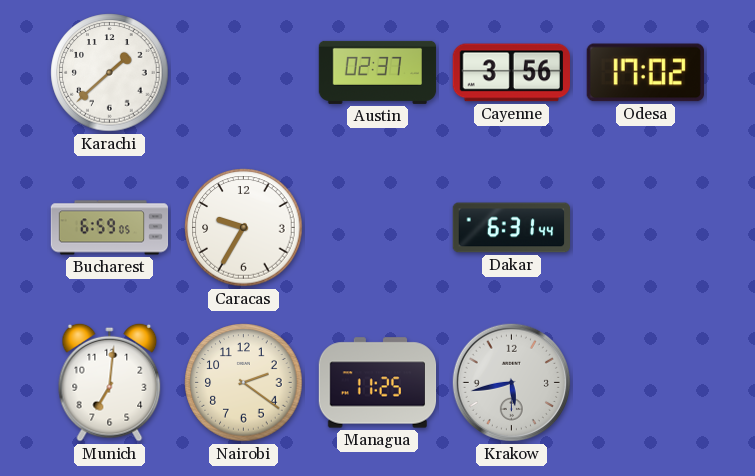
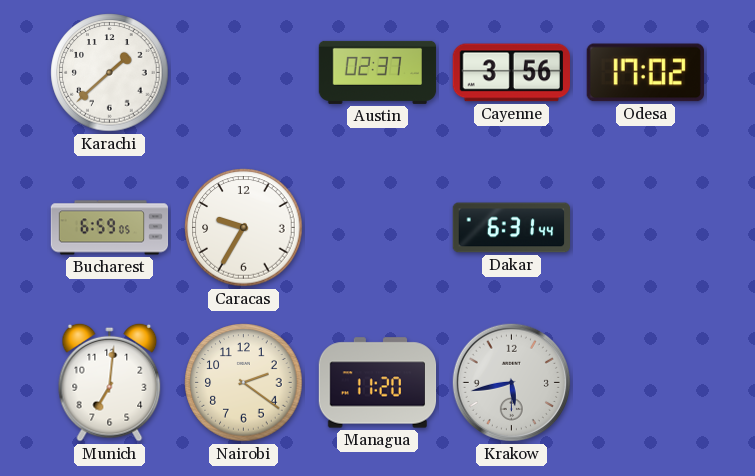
Managua: 11:25 -> 11:20 (378, 383)
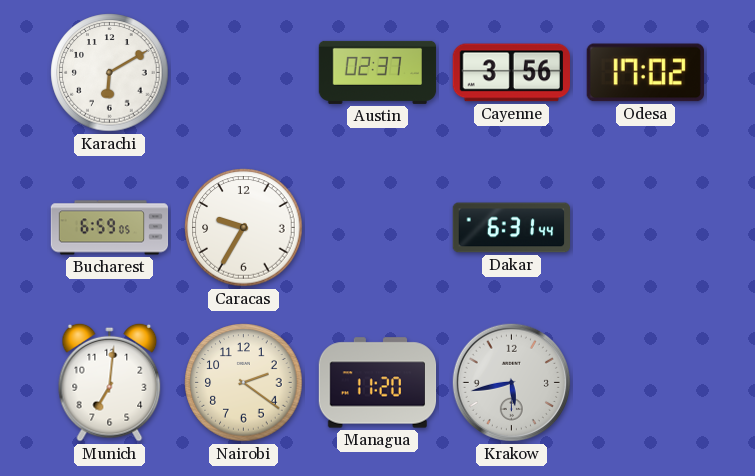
Karachi: 1:38 -> 6:10 (110, 73)
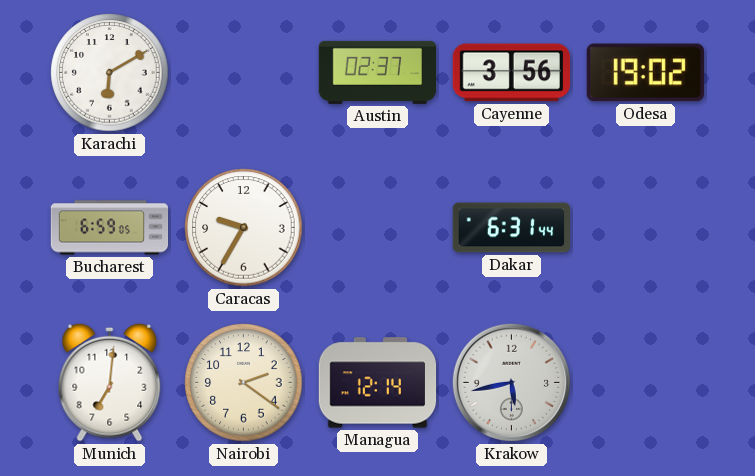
Odesa: 17:02 -> 19:02 (645, 73)
Managua: 11:20 -> 12:14 (378, 383)
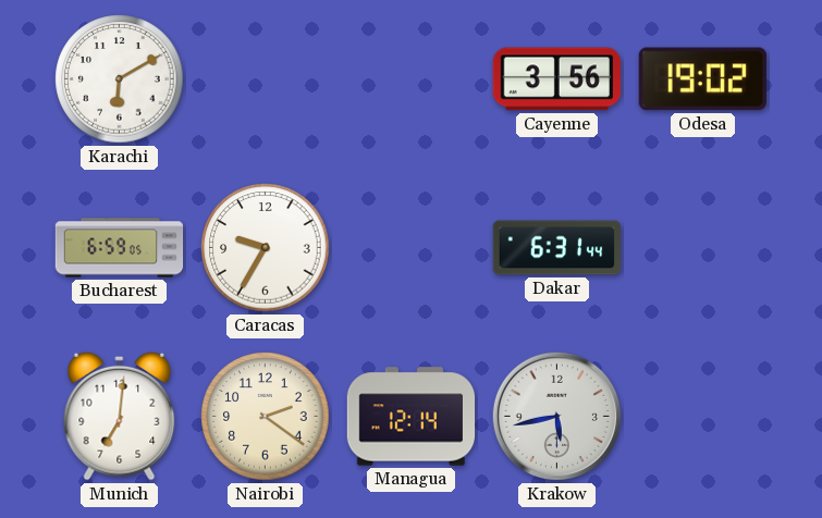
Austin: 02:37 -> none (378, 72)
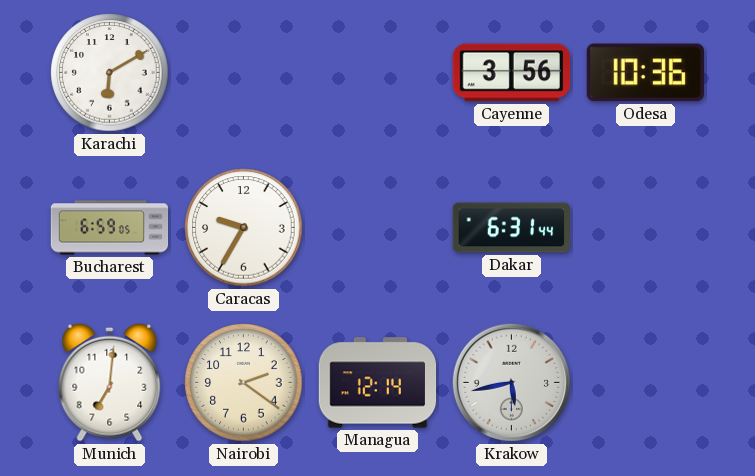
Odesa: 19:02 -> 10:36 (645, 73)
